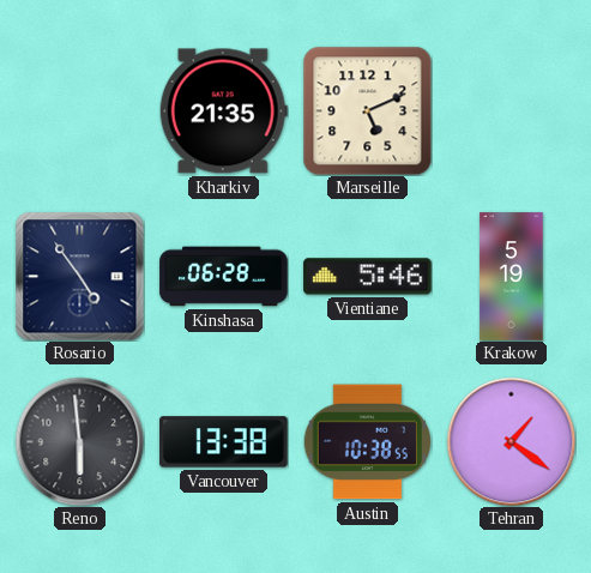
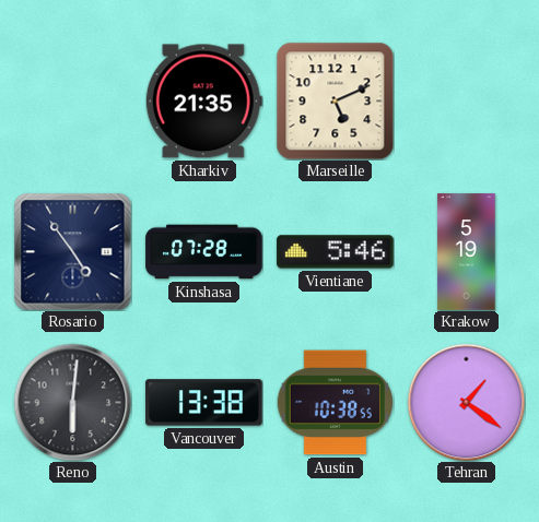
Kinshasa: 06:28 -> 07:28 (204, 252)
Reno: 5:59 -> 6:01 (72, 402)
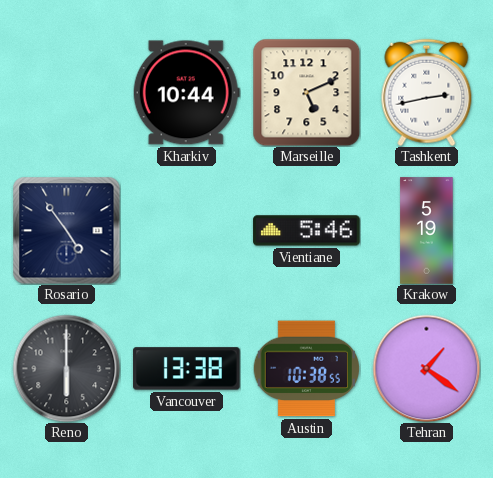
Kharkiv: 21:35 -> 10:44 (186, 93)
Tashkent: none -> 2:43 (427, 92)
Kinshasa: 07:28 -> none (204, 252)
Reno: 6:01 -> 6:00 (66, 368)
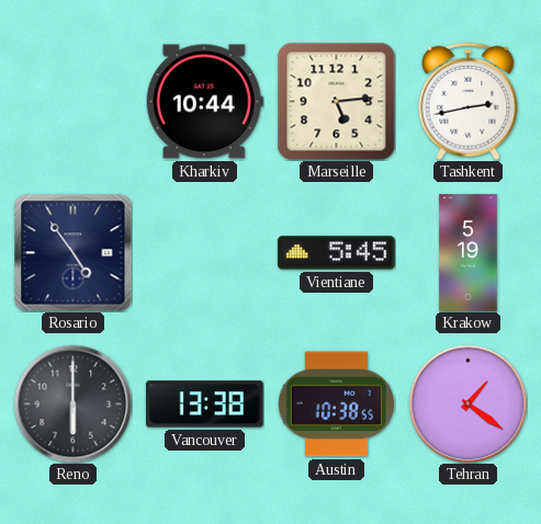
Marseille: 5:11 -> 5:14 (336, 101)
Vientiane: 5:46 -> 5:45 (337, 253)
